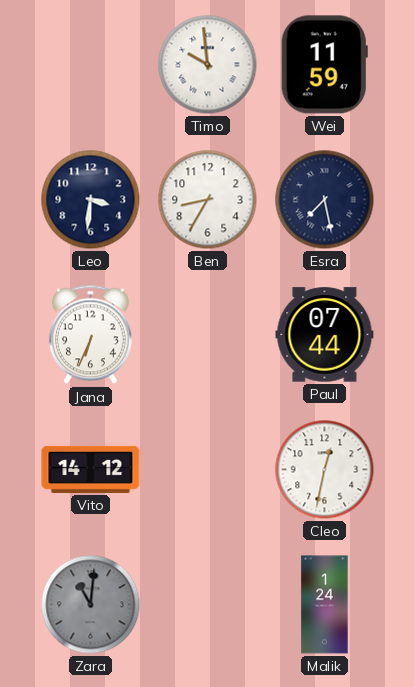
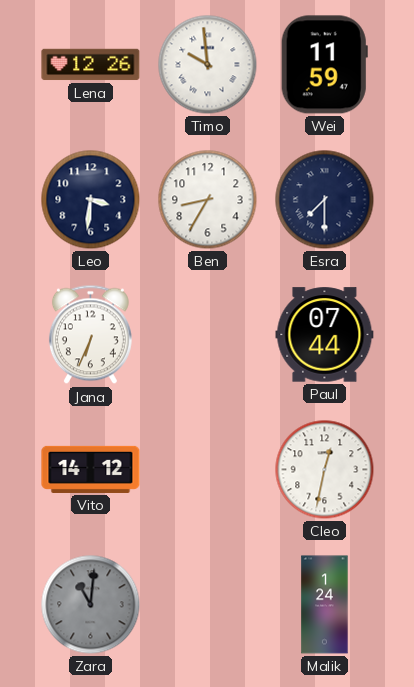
Lena: none -> 12:26 (91, 65)
Esra: 7:28 -> 7:30 (325, 200)
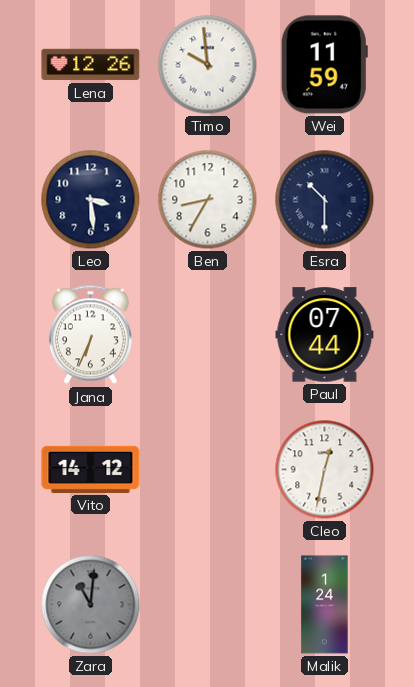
Leo: 3:31 -> 3:29 (91, 200)
Esra: 7:30 -> 10:30 (325, 200)
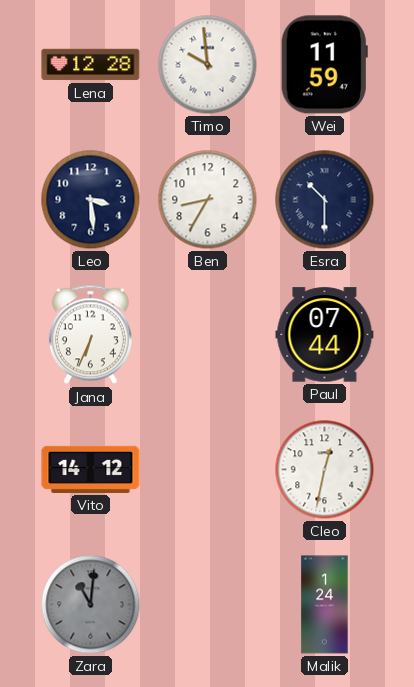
Lena: 12:26 -> 12:28 (91, 65)
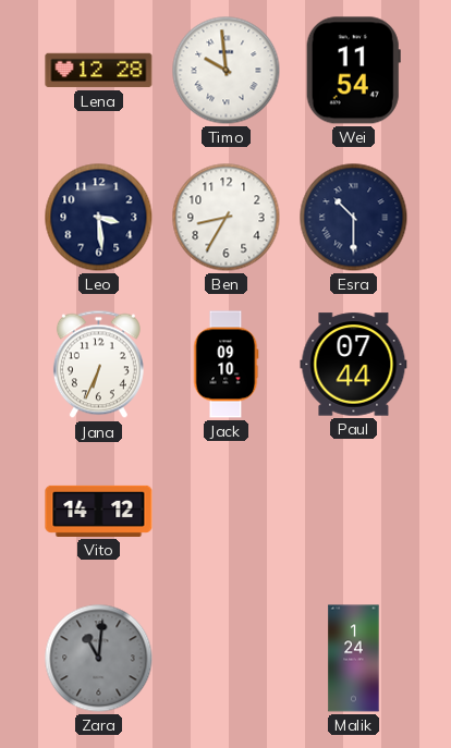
Wei: 11:59 -> 11:54 (353, 71)
Jack: none -> 09:10 (225, 365)
Cleo: 12:32 -> none (325, 470)
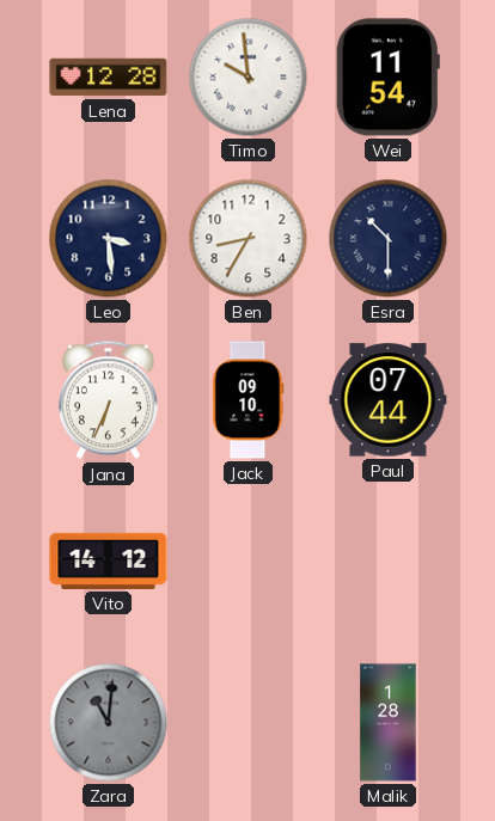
Malik: 1:24 -> 1:28 (389, 723)
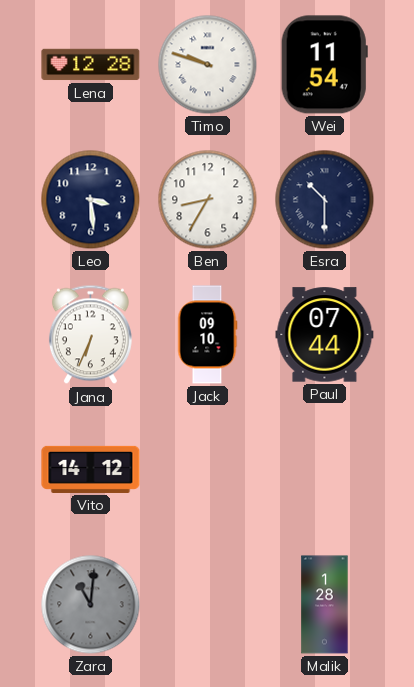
Timo: 9:59 -> 9:48 (208, 65)
